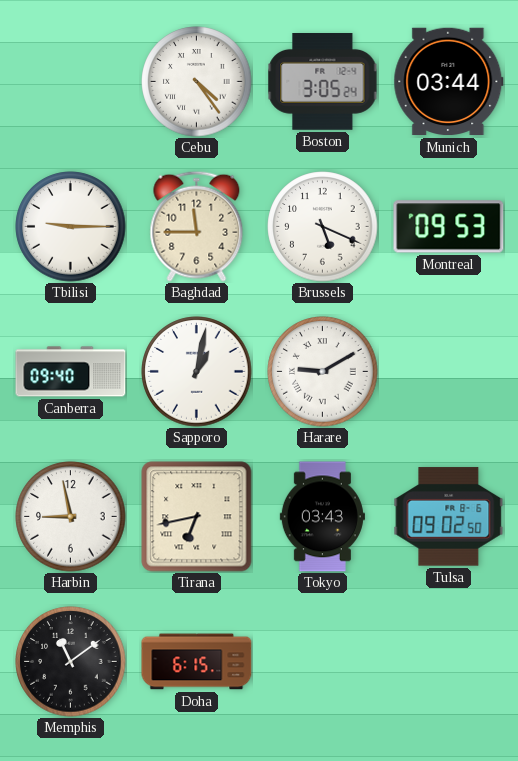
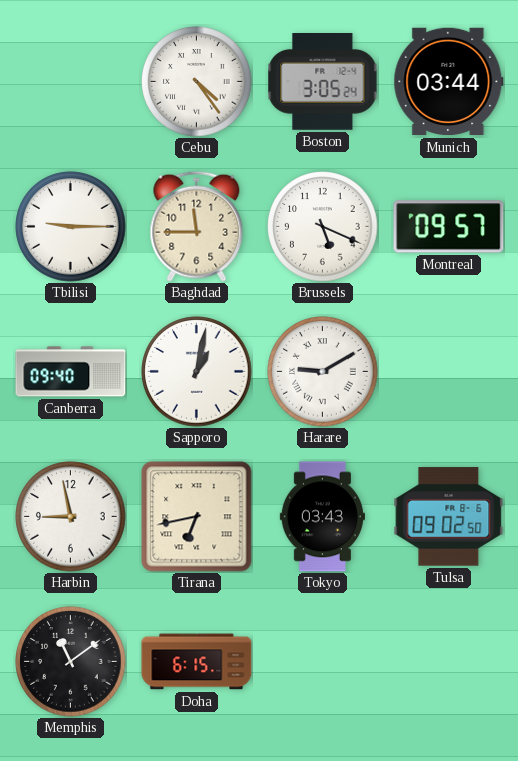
Montreal: 09:53 -> 09:57 (449, 227)
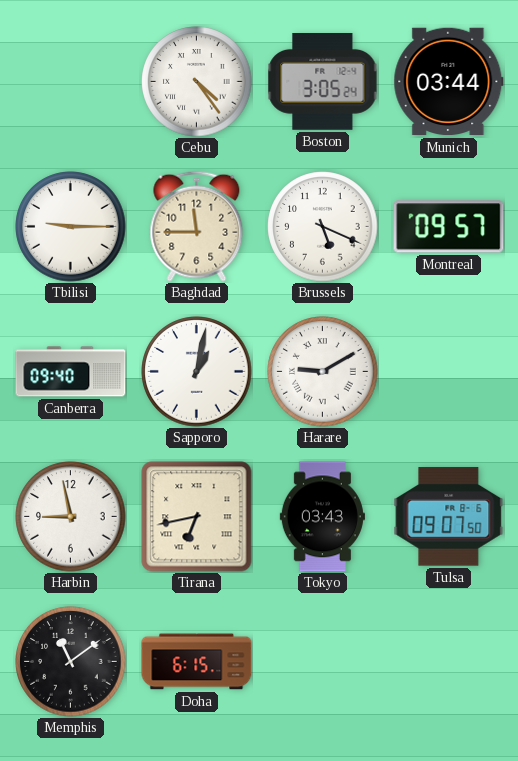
Tulsa: 09:02 -> 09:07 (449, 517)
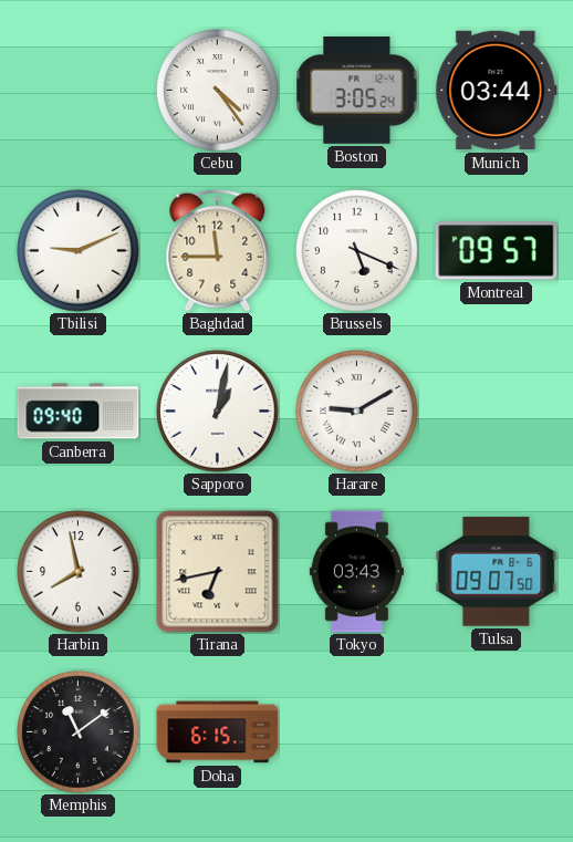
Tbilisi: 9:15 -> 9:11 (79, 251)
Harbin: 8:58 -> 7:58 (79, 572)
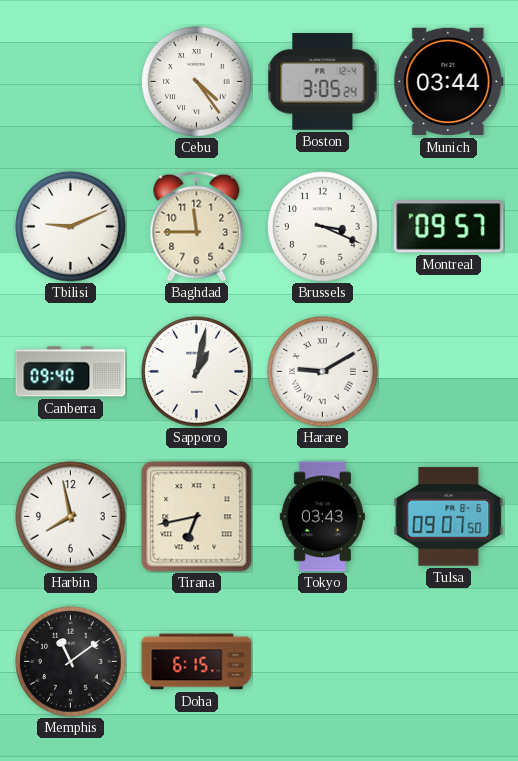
Brussels: 5:19 -> 3:19 (323, 227)
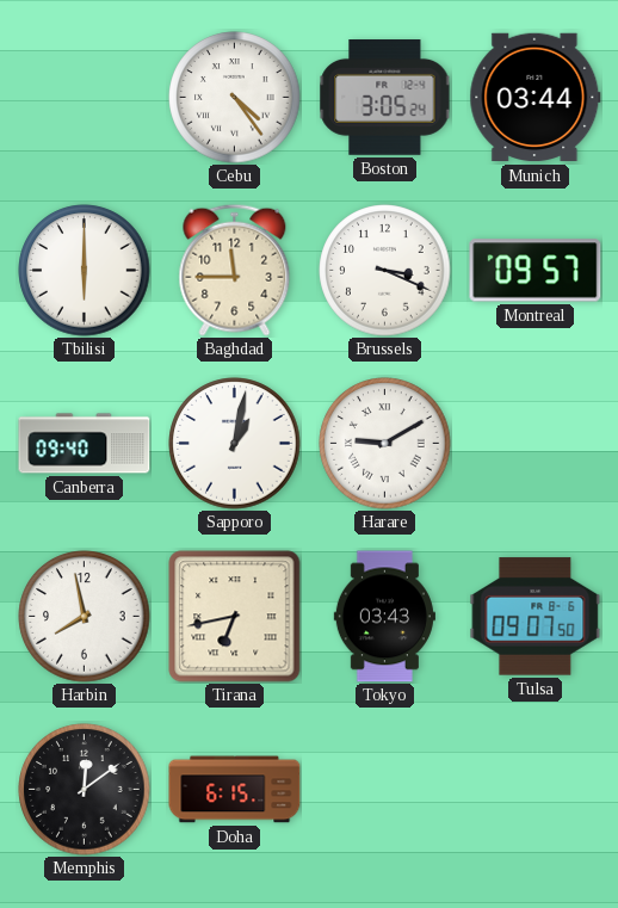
Tbilisi: 9:11 -> 6:00 (85, 271)
Memphis: 11:09 -> 12:09 (85, 790)
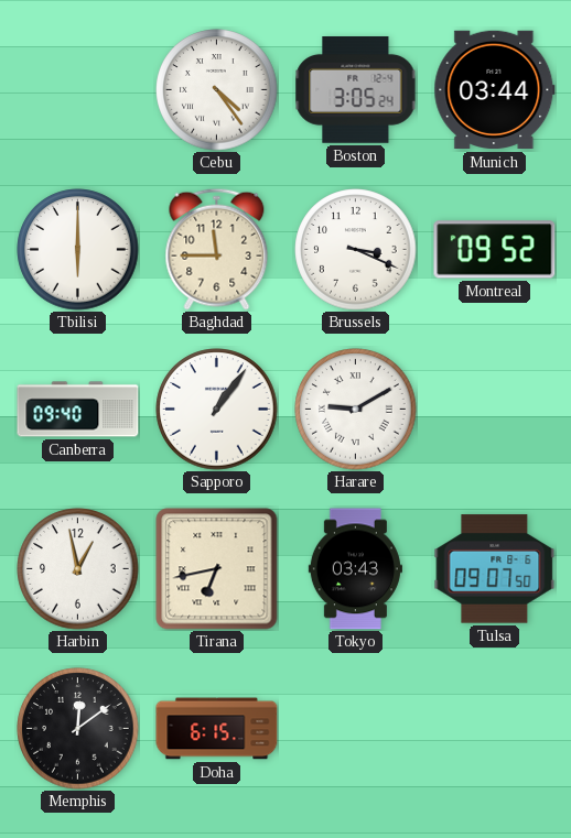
Montreal: 09:57 -> 09:52 (495, 250)
Sapporo: 1:02 -> 1:06 (217, 410)
Harbin: 7:58 -> 12:58 (78, 569)
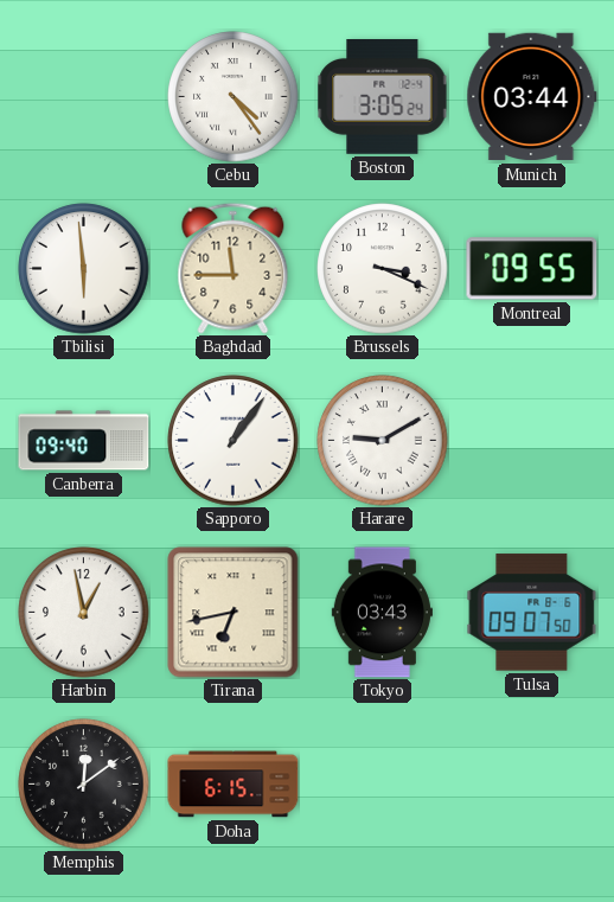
Tbilisi: 6:00 -> 5:59 (84, 269)
Montreal: 09:52 -> 09:55 (532, 269)
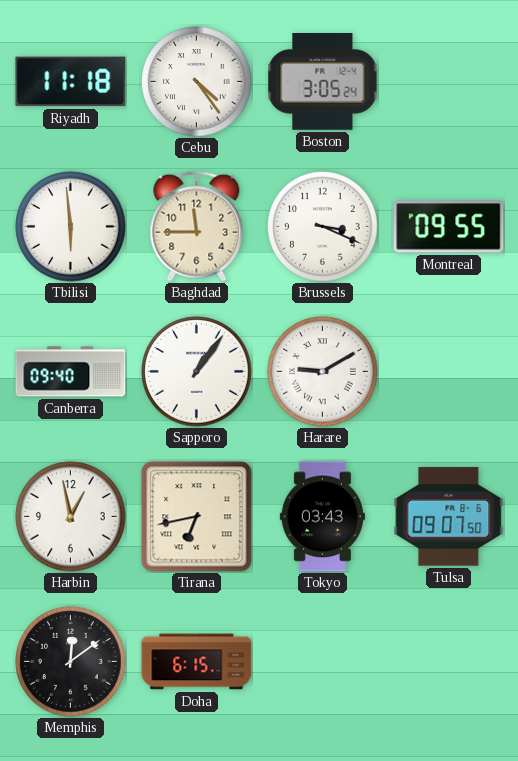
Riyadh: none -> 11:18 (71, 82)
Munich: 03:44 -> none (532, 97)
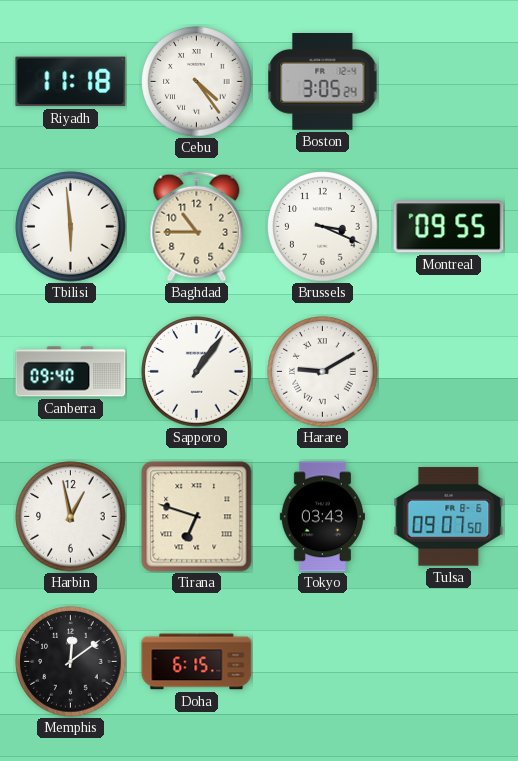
Baghdad: 11:45 -> 10:45 (197, 226)
Tirana: 6:43 -> 6:48 (197, 517)
